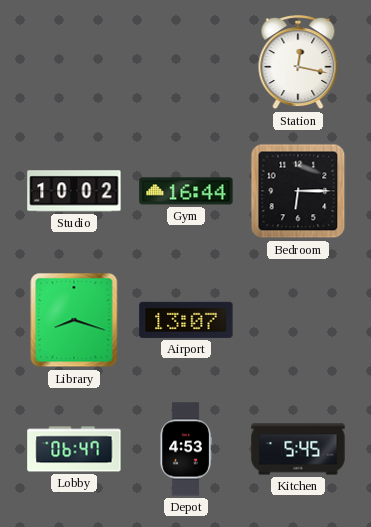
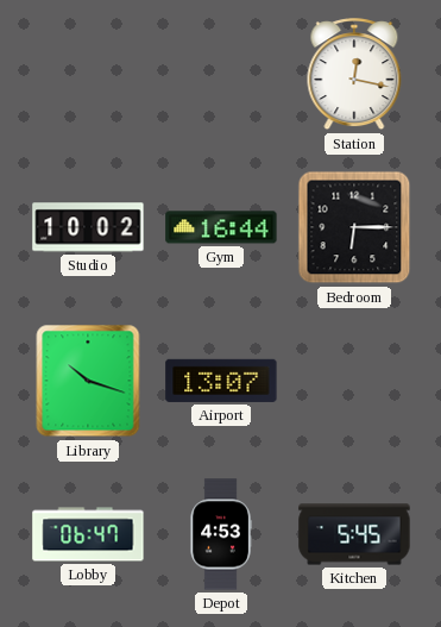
Library: 8:18 -> 10:18 (88, 381)
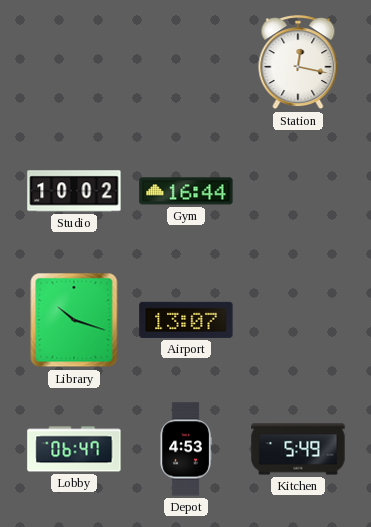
Bedroom: 6:15 -> none (354, 227)
Kitchen: 5:45 -> 5:49 (298, 449)
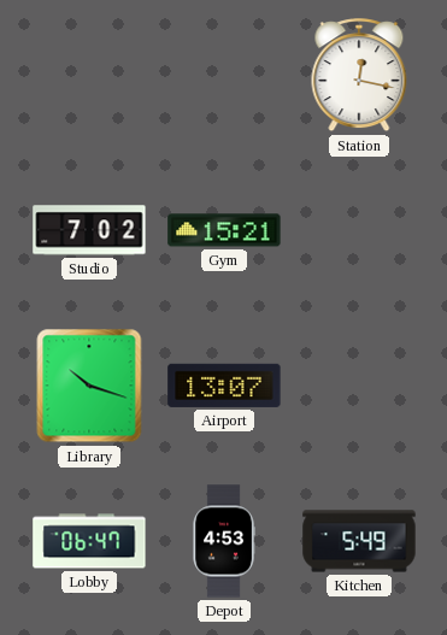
Studio: 10:02 -> 7:02 (89, 230)
Gym: 16:44 -> 15:21 (224, 230)
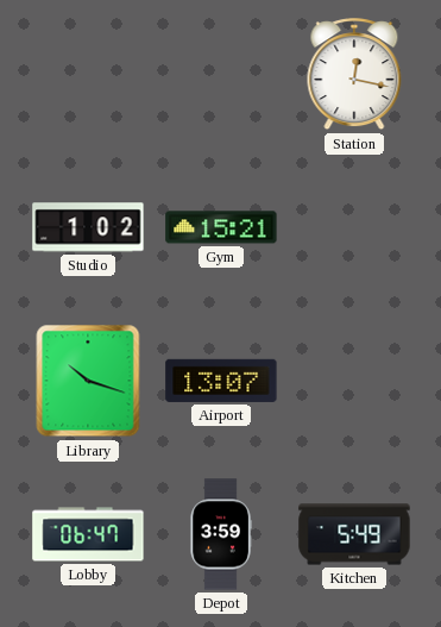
Studio: 7:02 -> 1:02 (88, 227)
Depot: 4:53 -> 3:59 (221, 534)
